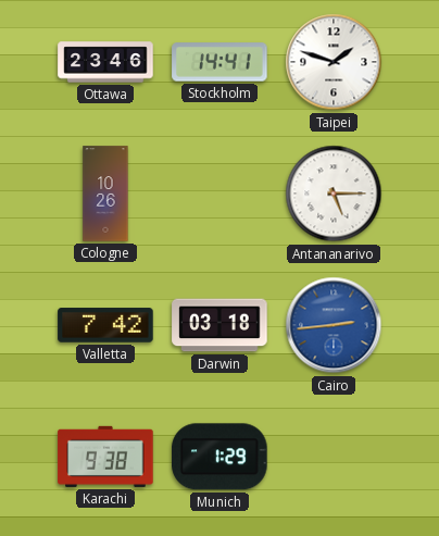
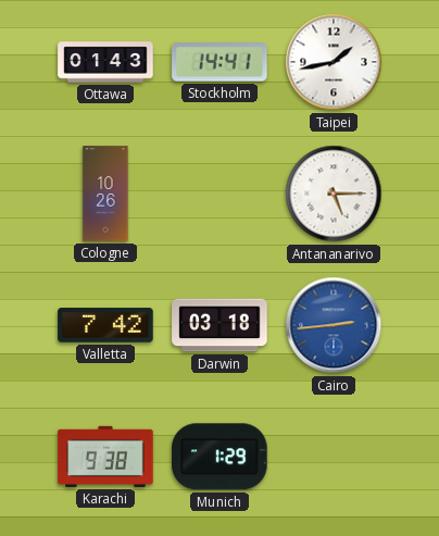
Ottawa: 23:46 -> 01:43 (105, 62)
Taipei: 1:48 -> 1:43 (334, 62)
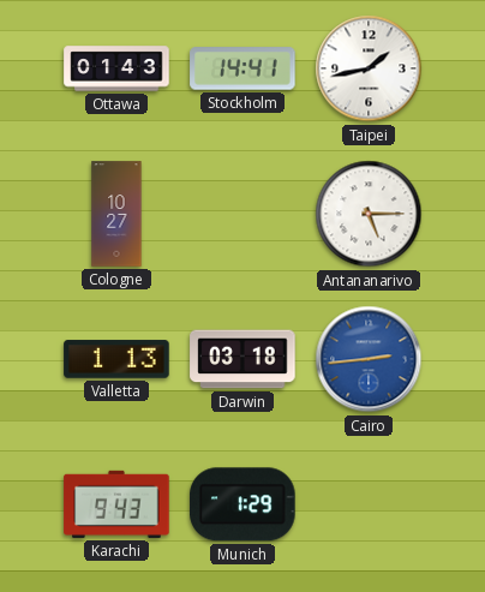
Cologne: 10:26 -> 10:27 (116, 214)
Valletta: 7:42 -> 1:13 (116, 359)
Karachi: 9:38 -> 9:43 (116, 504)
